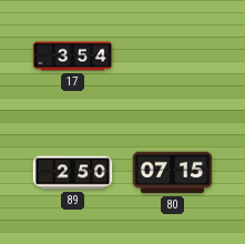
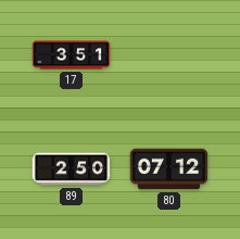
17: 3:54 -> 3:51 (72, 55)
80: 07:15 -> 07:12 (169, 169)
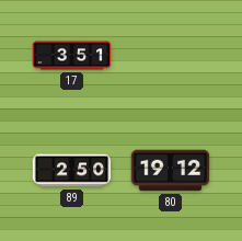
80: 07:12 -> 19:12 (171, 171)
